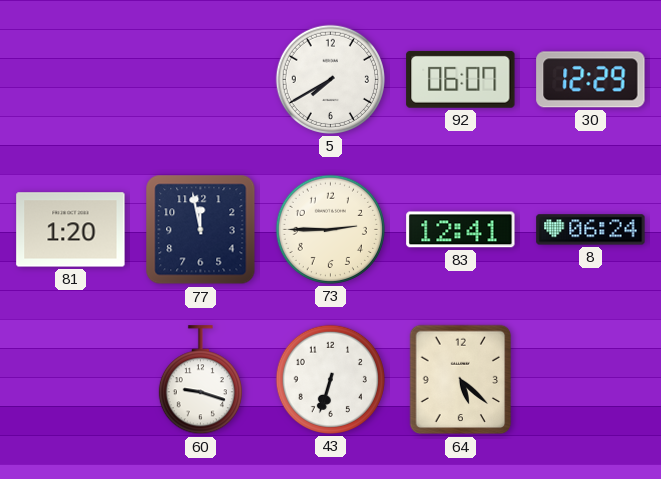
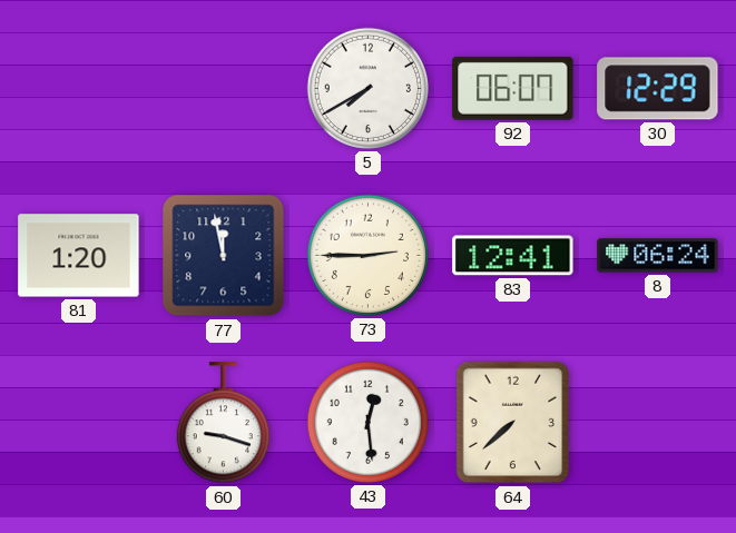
43: 6:33 -> 12:29 (367, 422)
64: 5:22 -> 7:38 (513, 423)
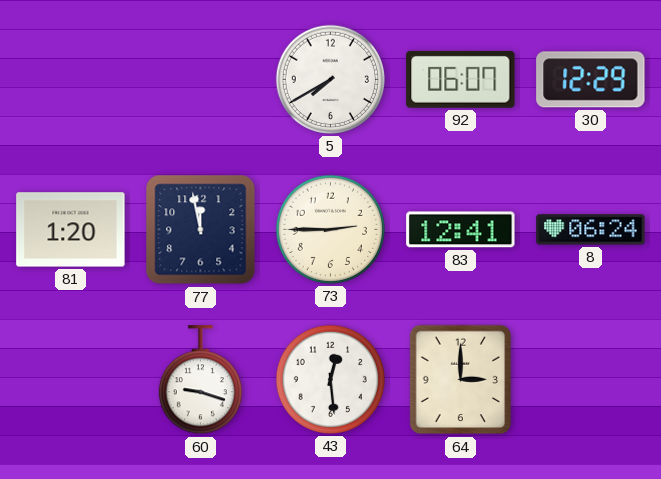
64: 7:38 -> 3:00 (461, 380)
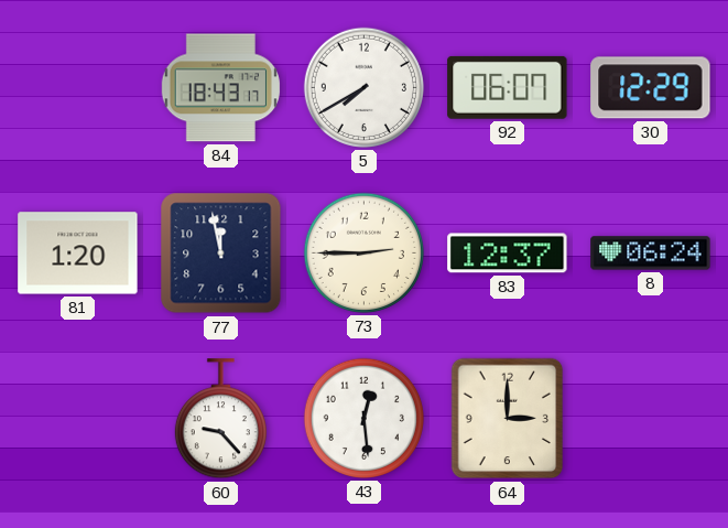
84: none -> 18:43 (220, 88)
83: 12:41 -> 12:37 (508, 254)
60: 9:18 -> 9:23 (220, 419)
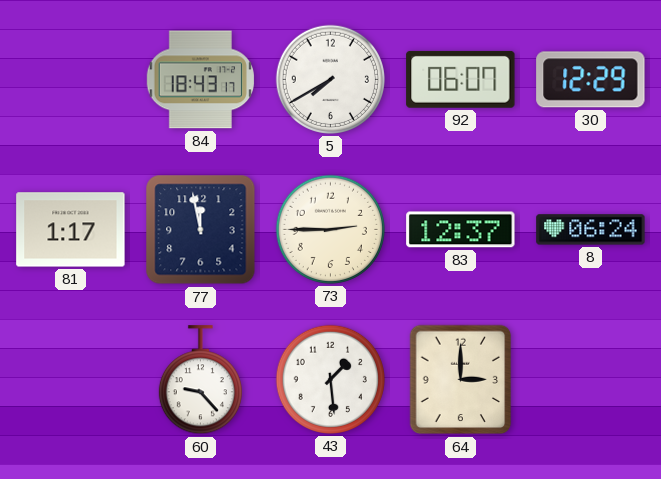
81: 1:20 -> 1:17 (71, 230)
43: 12:29 -> 1:29 (330, 379)
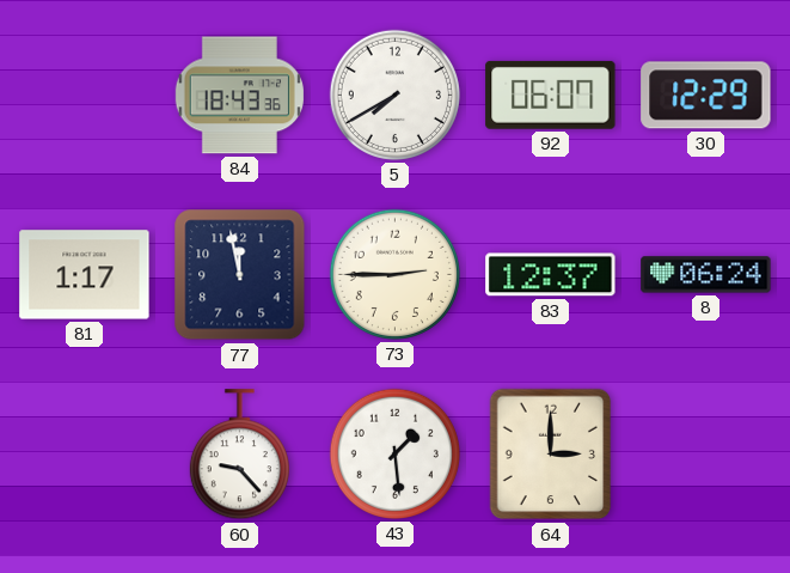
84: 18:43:17 -> 18:43:36 (239, 96)
